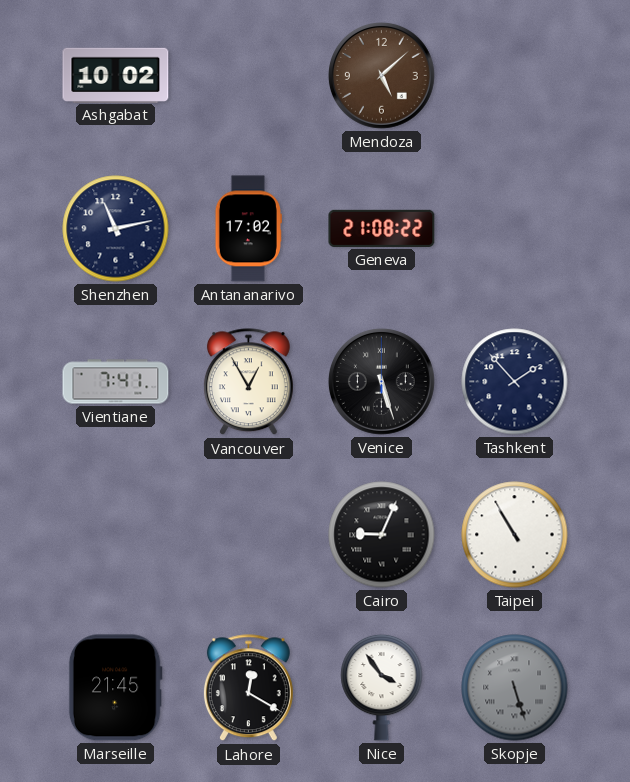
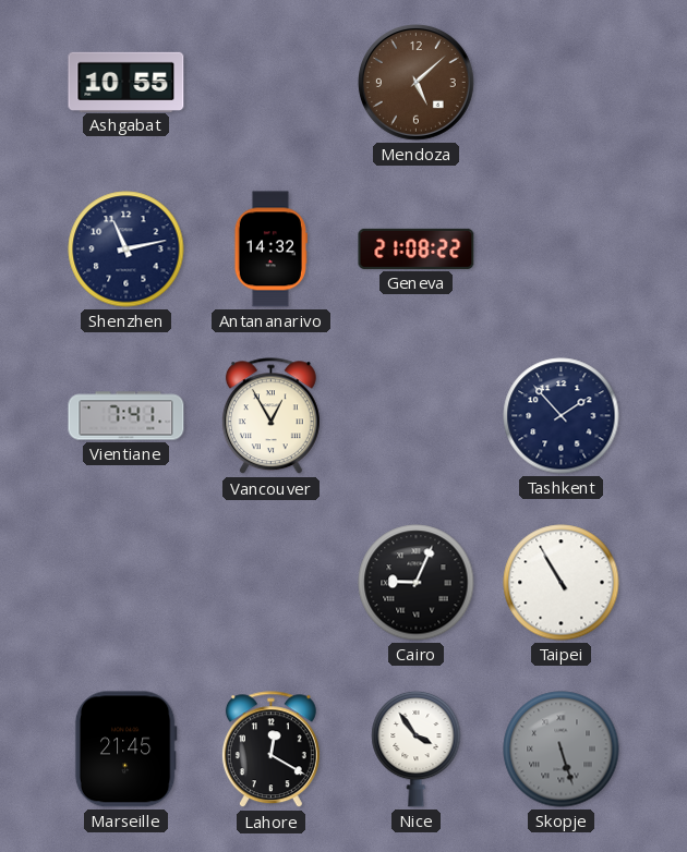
Ashgabat: 10:02 -> 10:55 (126, 82)
Antananarivo: 17:02 -> 14:32 (270, 249)
Venice: 5:27 -> none (381, 381)
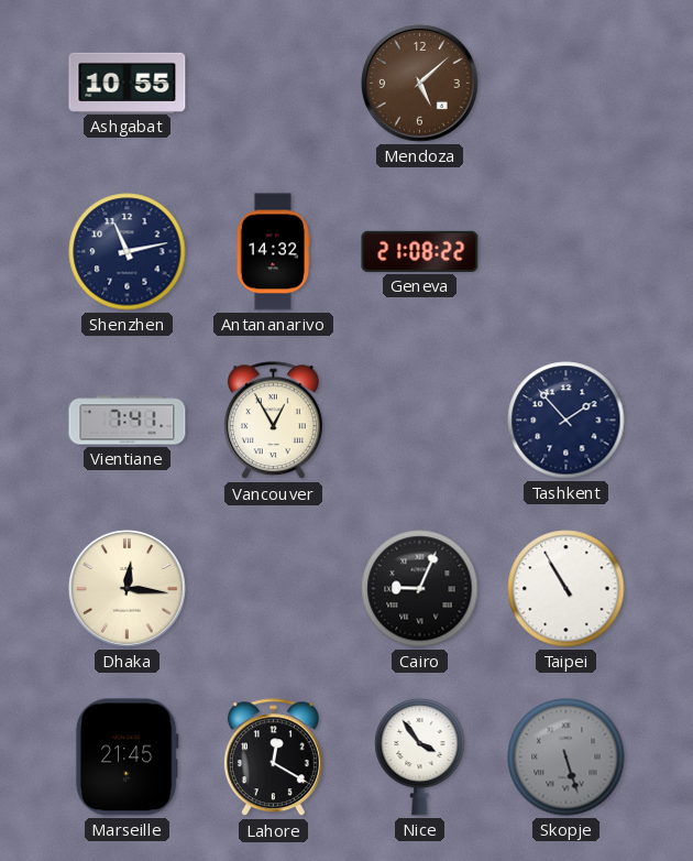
Dhaka: none -> 12:16 (127, 588)
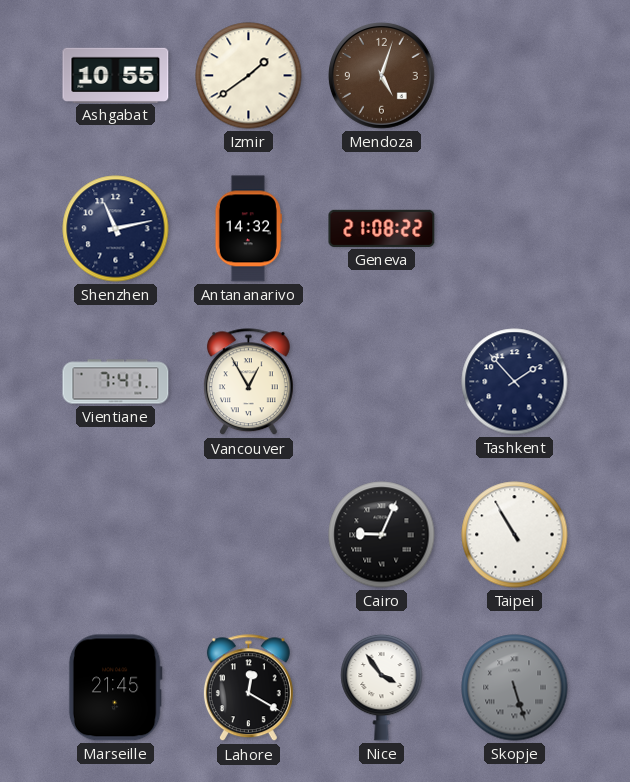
Izmir: none -> 1:39 (249, 76)
Mendoza: 5:08 -> 5:03 (381, 75)
Dhaka: 12:16 -> none (127, 588)
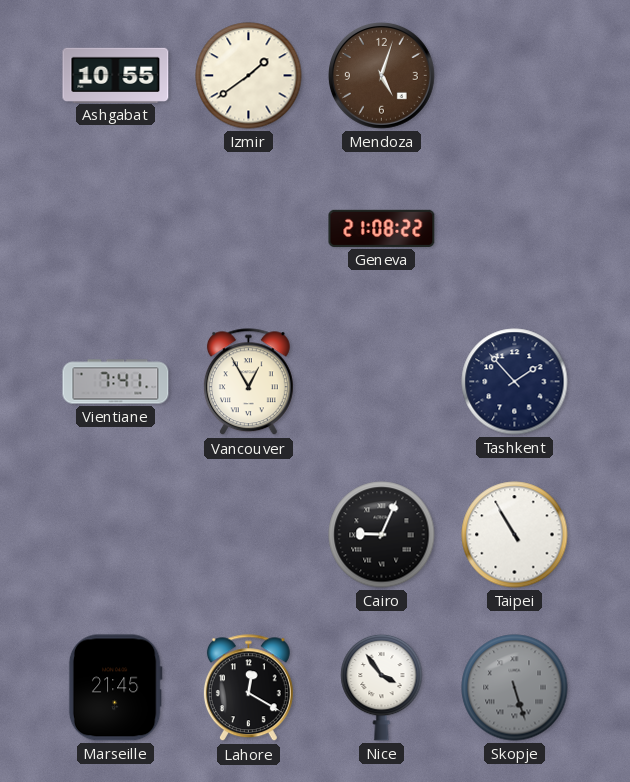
Shenzhen: 11:13 -> none (116, 229)
Antananarivo: 14:32 -> none (248, 229)
